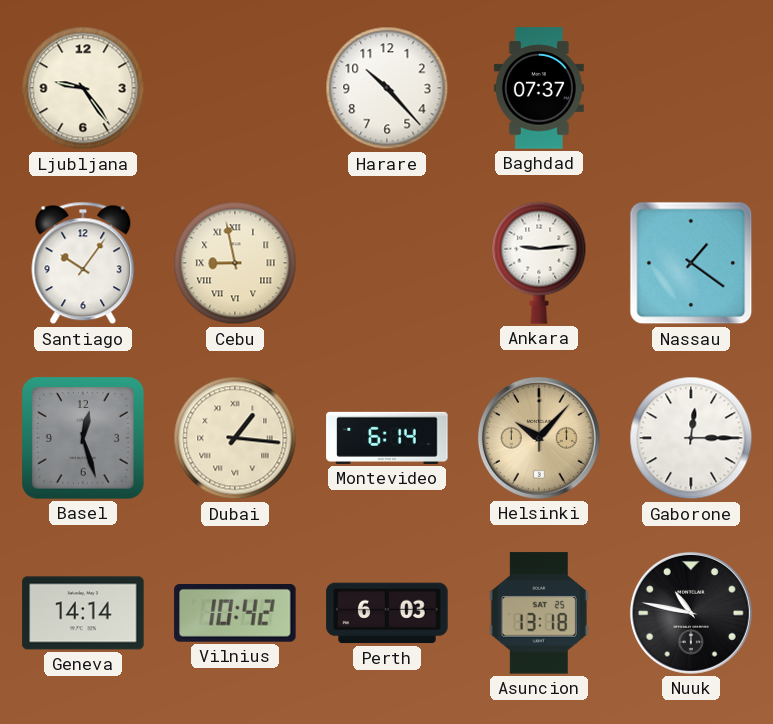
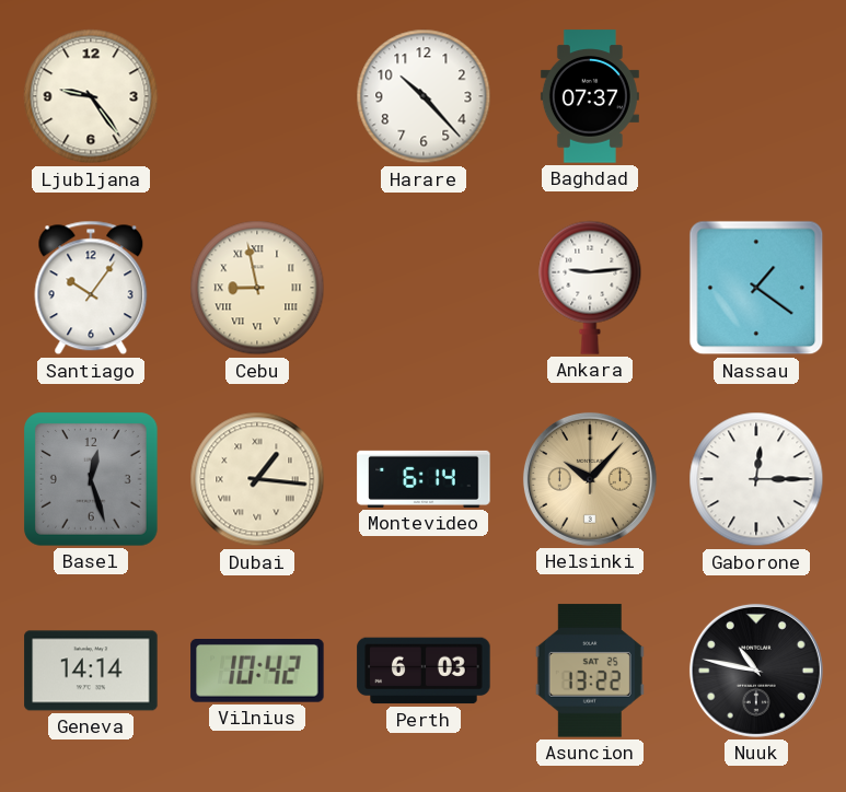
Asuncion: 13:18 -> 13:22 (590, 671)
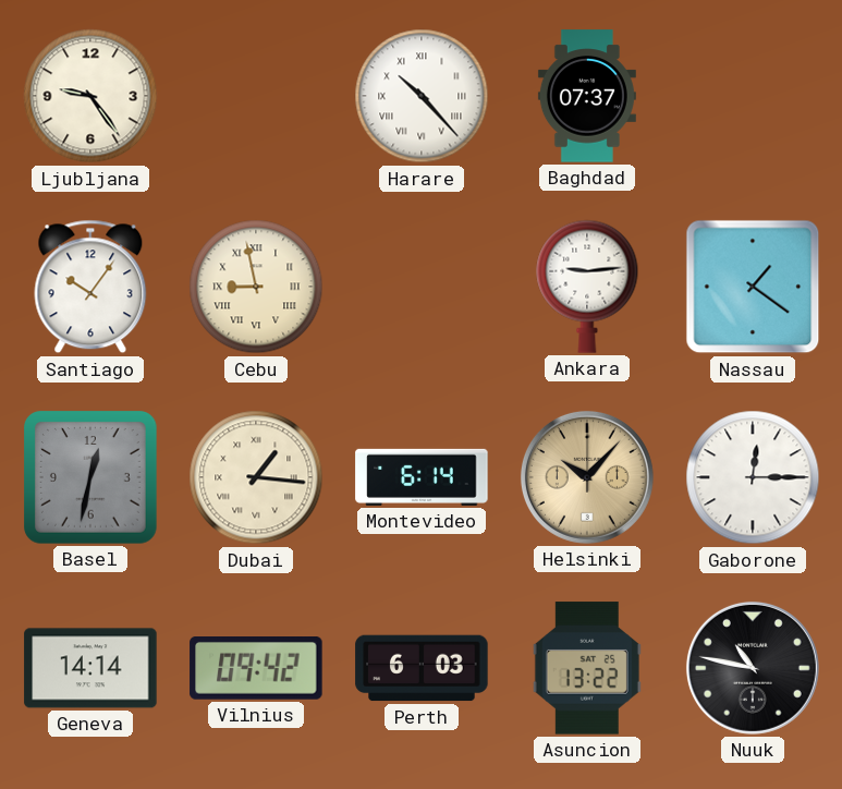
Harare numerals: Arabic -> Roman (422, 96)
Basel: 12:27 -> 12:32 (91, 478)
Vilnius: 10:42 -> 09:42 (256, 669)
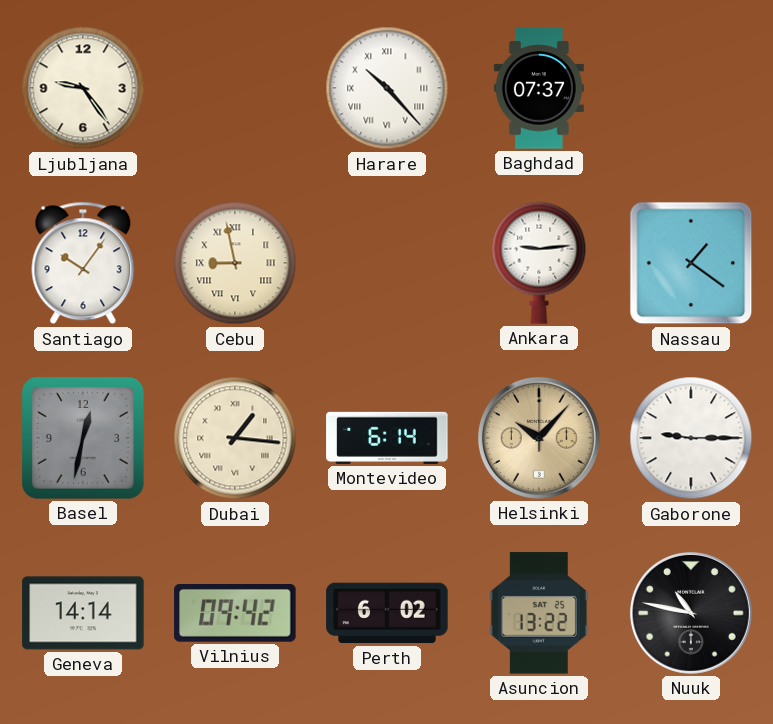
Gaborone: 12:15 -> 9:15 (691, 438)
Perth: 6:03 -> 6:02 (387, 613)
